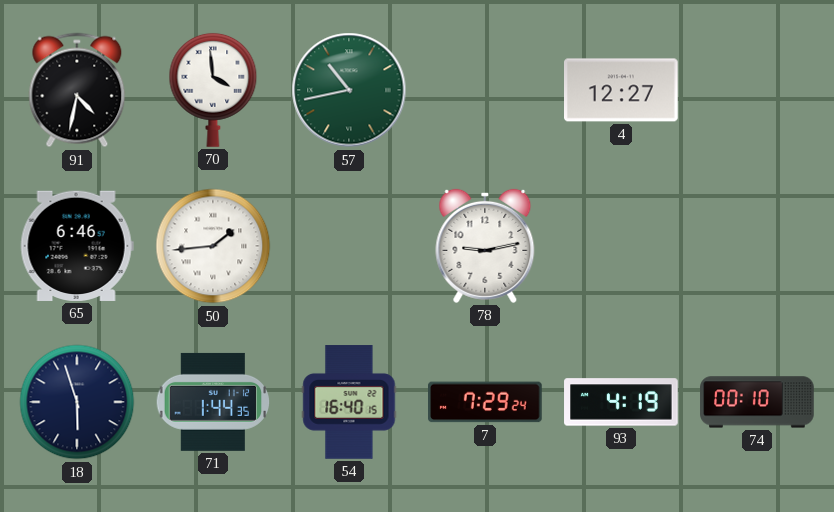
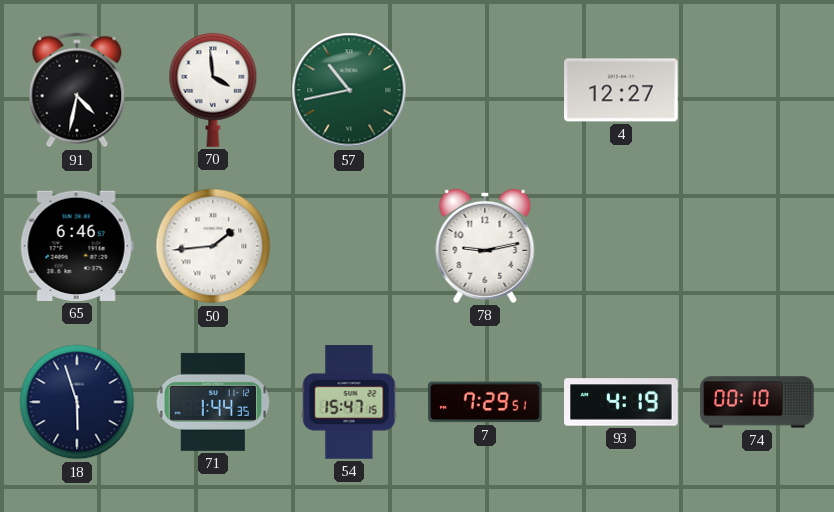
54: 16:40 -> 15:47 (349, 402)
7: 7:29:24 -> 7:29:51 (486, 402)
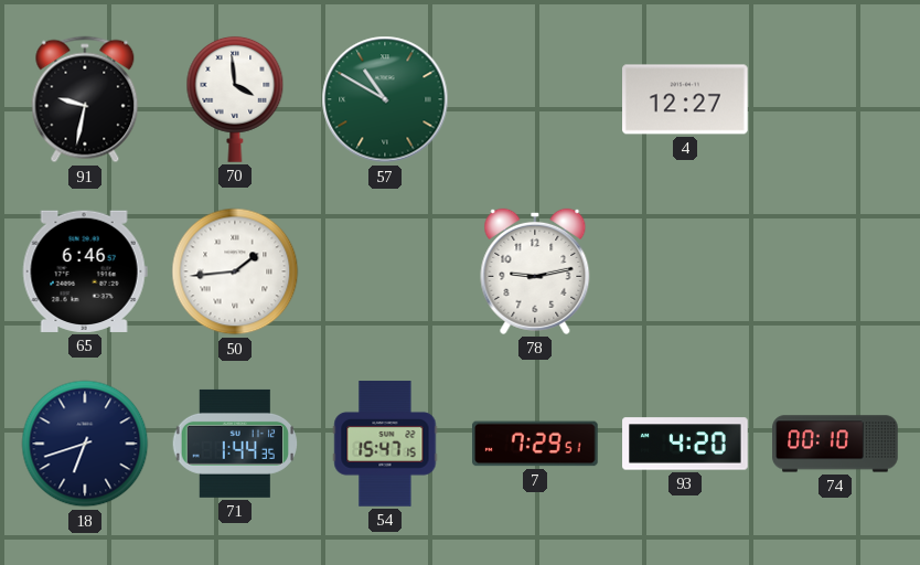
91: 4:32 -> 9:32 (85, 99)
57: 10:43 -> 10:50 (385, 99)
18: 5:57 -> 6:42 (85, 444)
93: 4:19 -> 4:20 (685, 444)
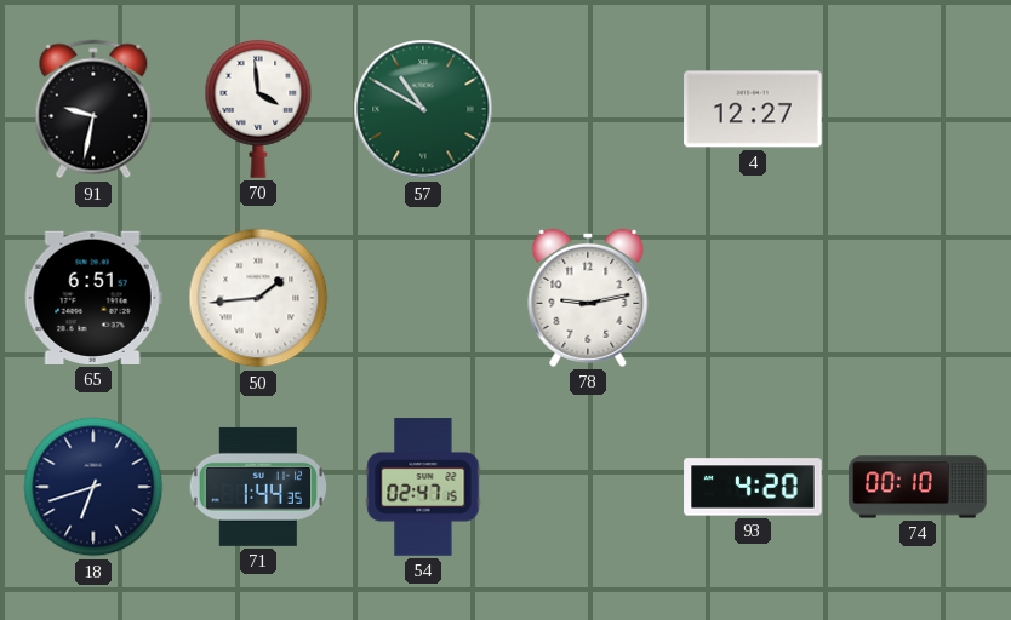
65: 6:46 -> 6:51 (93, 298)
54: 15:47 -> 02:47 (423, 487)
7: 7:29 -> none (536, 444)
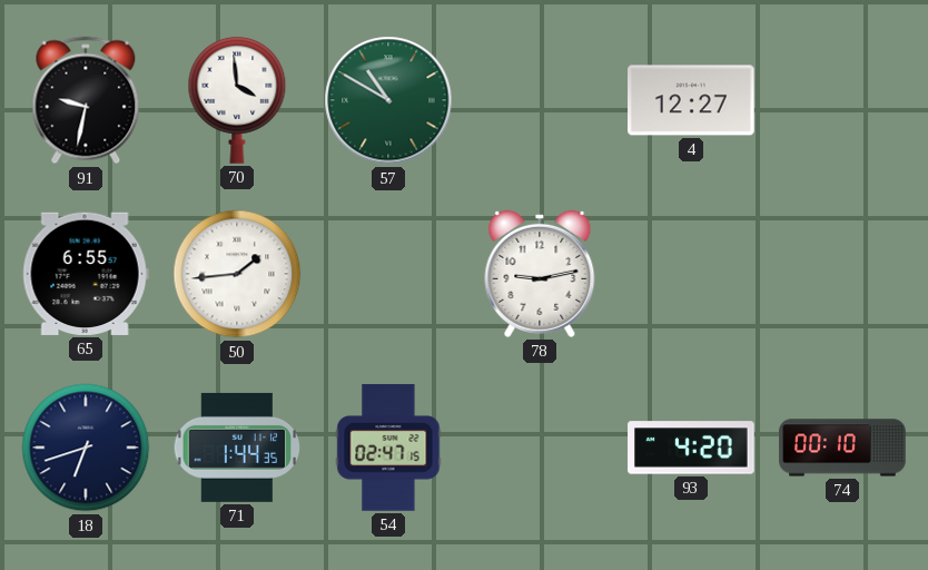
65: 6:51 -> 6:55 (86, 274)
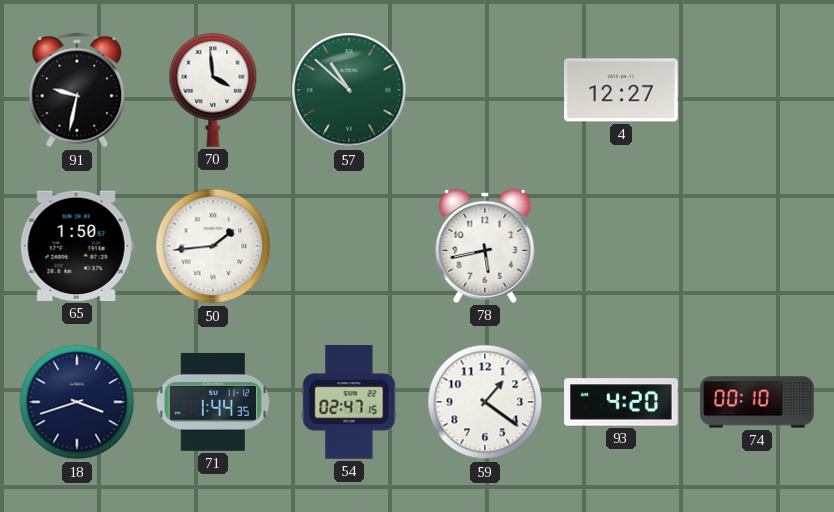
57: 10:50 -> 10:52 (349, 90)
65: 6:55 -> 1:50 (77, 246)
78: 9:13 -> 5:43 (485, 246)
18: 6:42 -> 3:42 (77, 402)
59: none -> 1:21 (485, 402)
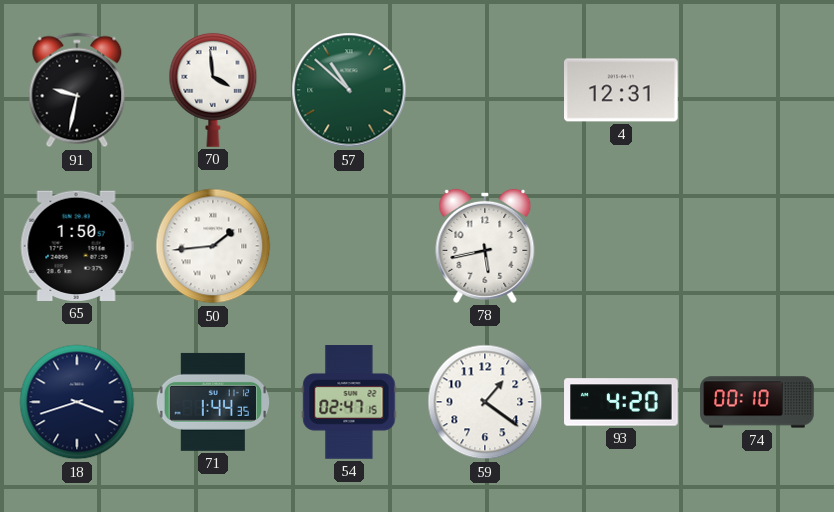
4: 12:27 -> 12:31 (622, 90)
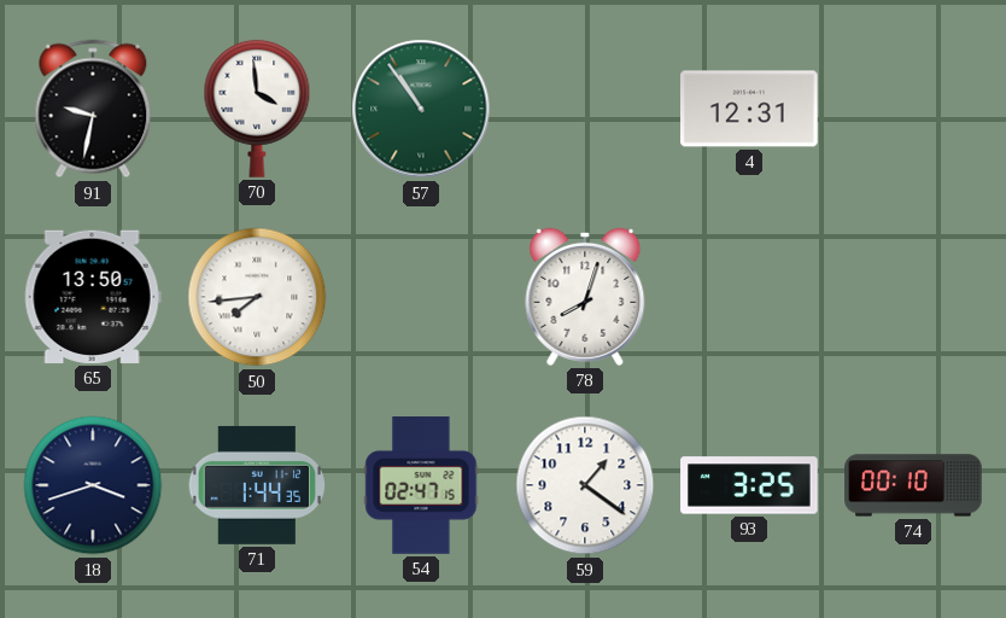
57: 10:52 -> 10:54 (421, 109)
65: 1:50 -> 13:50 (93, 297)
50: 1:44 -> 7:44 (257, 297)
78: 5:43 -> 8:03 (585, 297)
93: 4:20 -> 3:25 (749, 485)
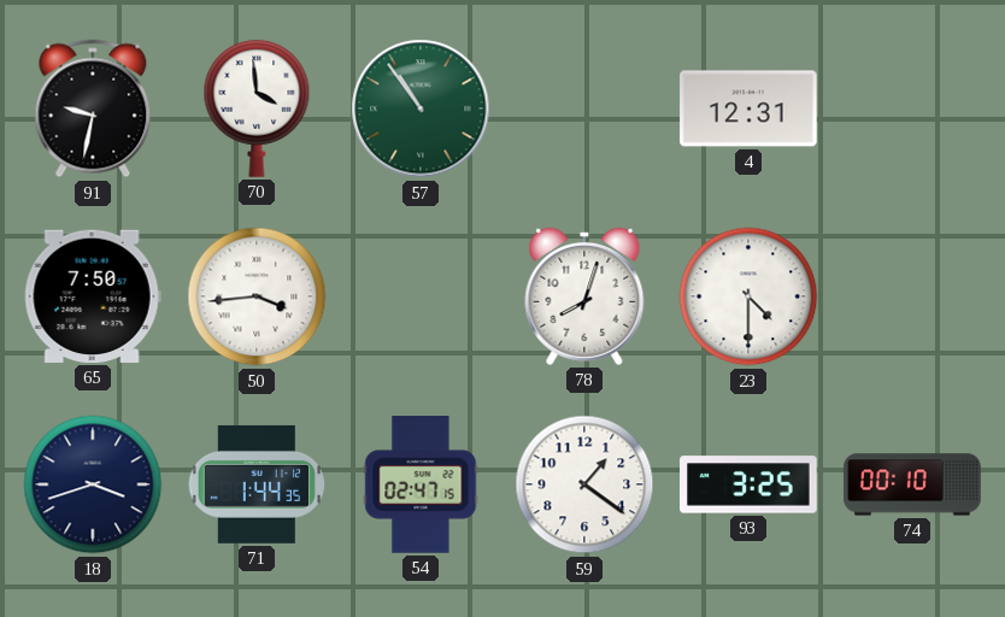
65: 13:50 -> 7:50 (93, 296)
50: 7:44 -> 3:44 (257, 296)
23: none -> 4:30 (748, 296)
